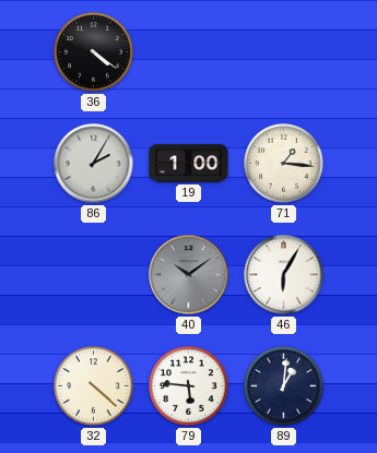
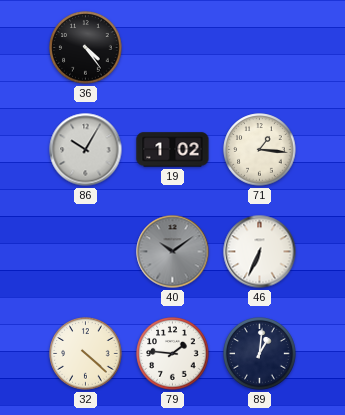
36: 4:21 -> 4:24 (86, 48)
86: 2:05 -> 10:05 (86, 150)
19: 1:00 -> 1:02 (173, 150)
46: 6:05 -> 6:34 (260, 252)
79: 5:46 -> 1:46 (173, 354)
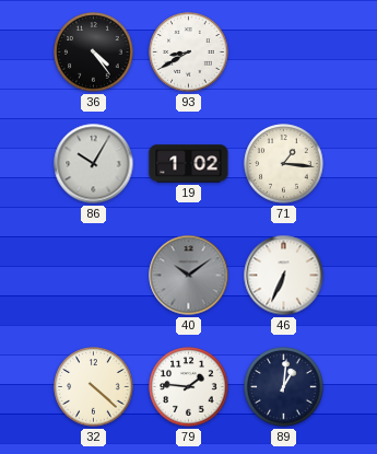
93: none -> 8:40 (189, 53)
